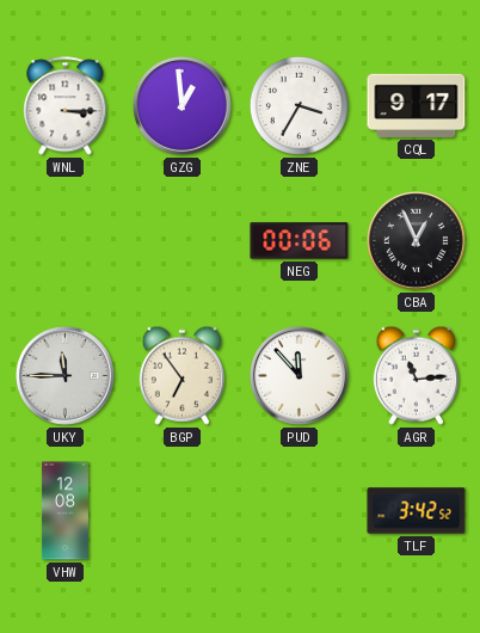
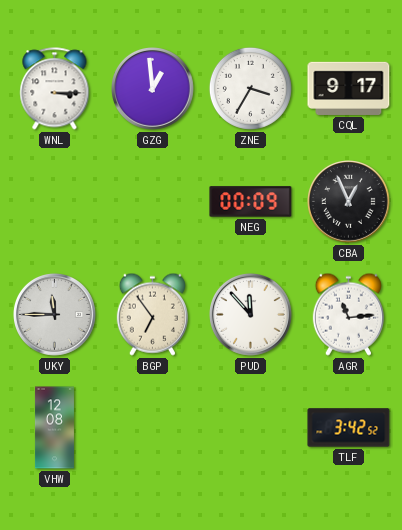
NEG: 00:06 -> 00:09 (251, 202)
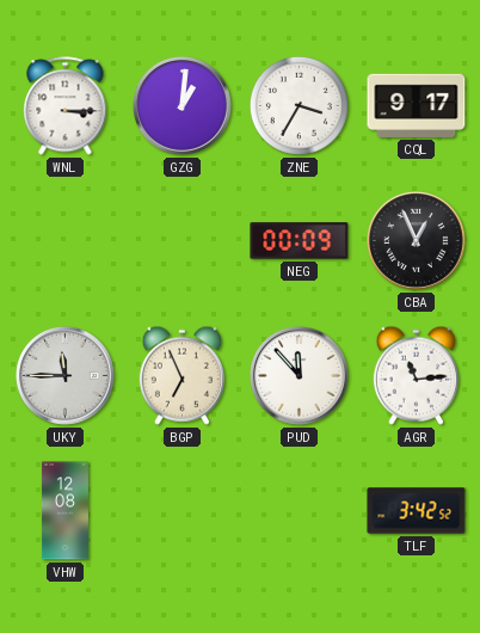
GZG: 12:59 -> 1:01 (183, 106)
BGP: 6:54 -> 6:56 (181, 375)
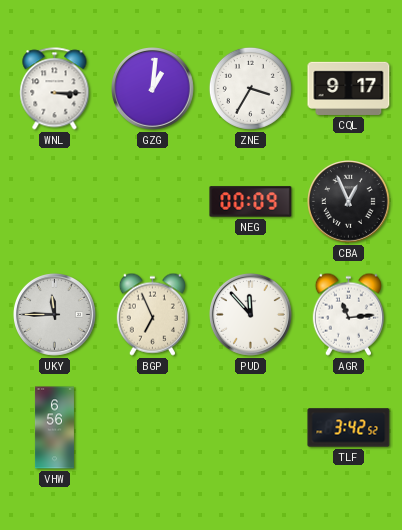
VHW: 12:08 -> 6:56 (54, 428)
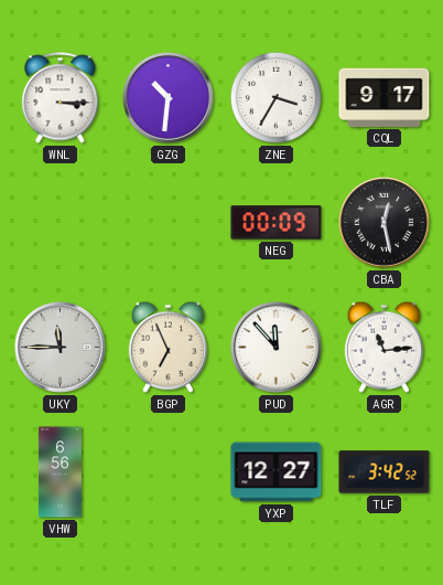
GZG: 1:01 -> 10:31 (169, 98)
CBA: 12:56 -> 12:28 (385, 223)
YXP: none -> 12:27 (277, 472)
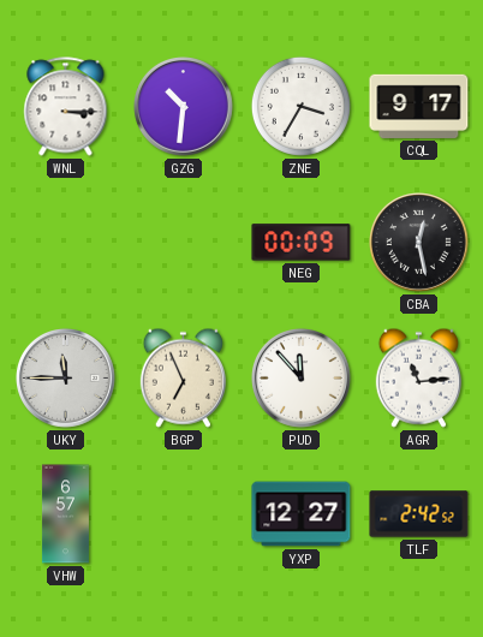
VHW: 6:56 -> 6:57 (65, 514)
TLF: 3:42 -> 2:42 (419, 514)
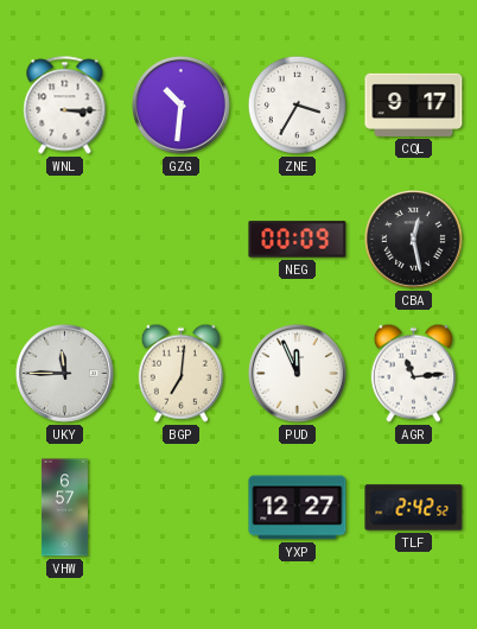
BGP: 6:56 -> 7:01 (180, 373)
PUD: 11:53 -> 11:56 (298, 374)
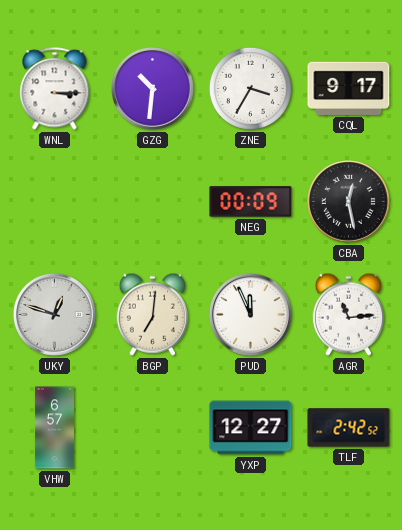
UKY: 11:45 -> 12:48 (55, 315)
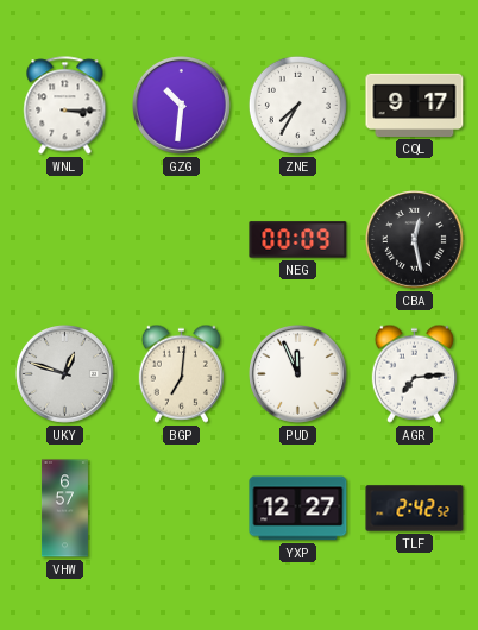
ZNE: 3:35 -> 7:35 (297, 105)
AGR: 11:14 -> 7:14 (414, 373)
